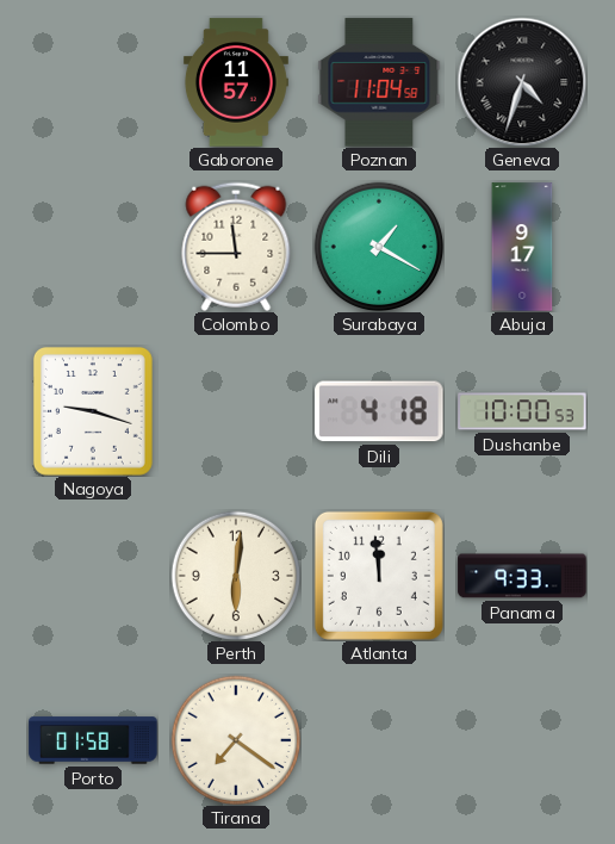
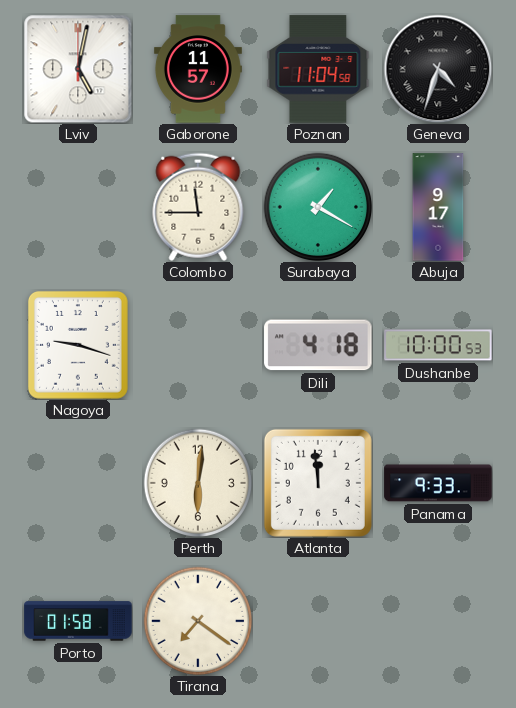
Lviv: none -> 5:02 (78, 69)
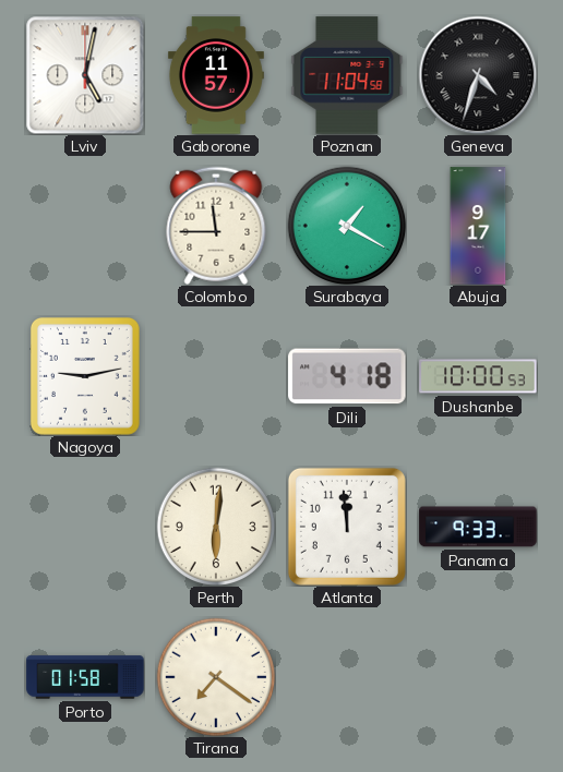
Nagoya: 9:18 -> 9:13 (85, 376)
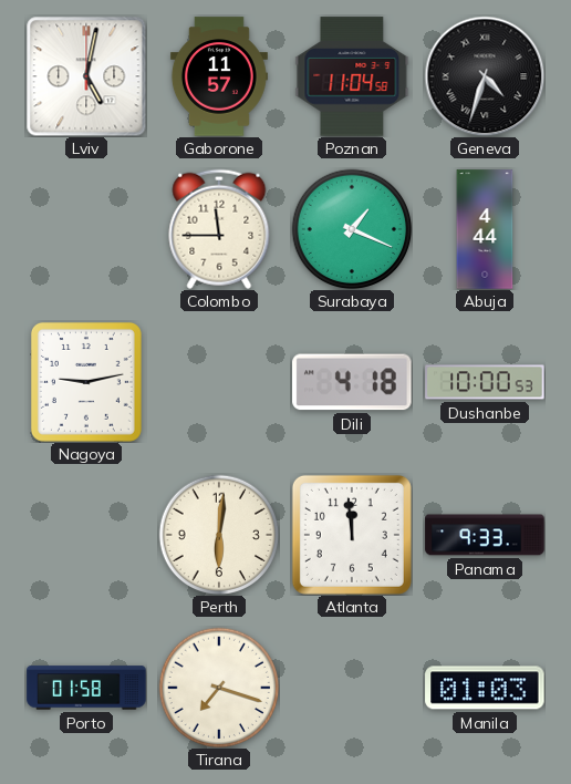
Surabaya: 1:20 -> 1:19 (352, 229)
Abuja: 9:17 -> 4:44 (485, 229)
Tirana: 7:21 -> 7:18 (219, 688)
Manila: none -> 01:03 (485, 688)
